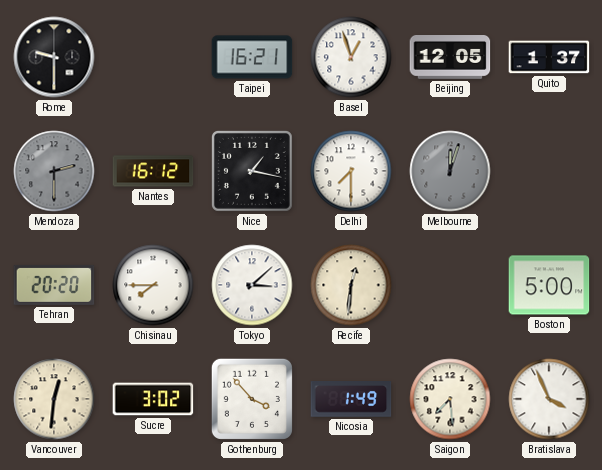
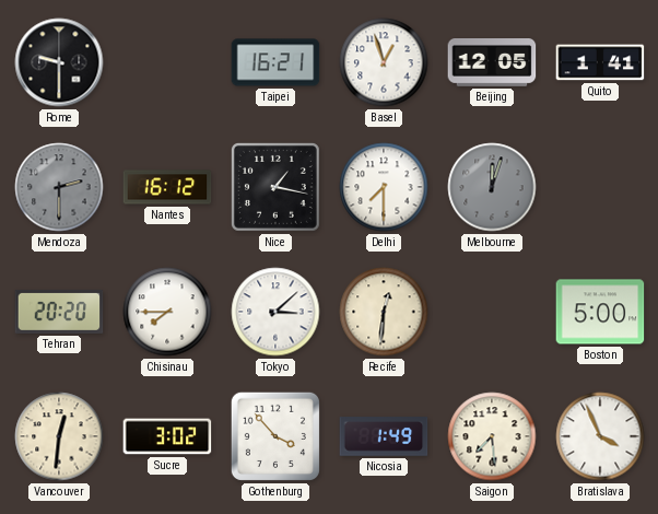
Quito: 1:37 -> 1:41 (600, 62)
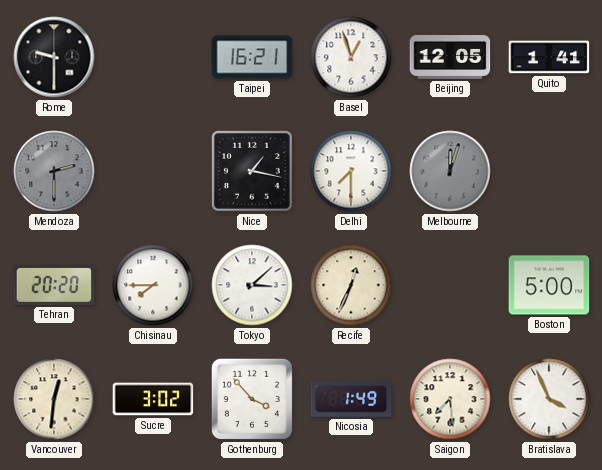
Nantes: 16:12 -> none (167, 187)
Recife: 12:31 -> 12:34 (351, 285)
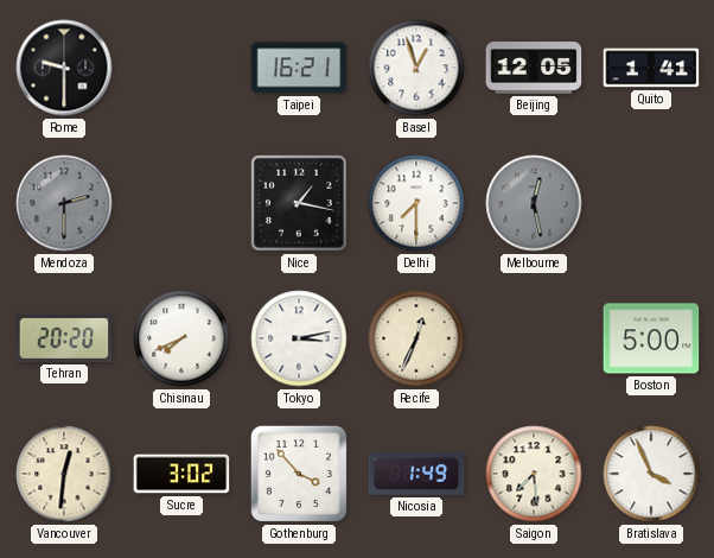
Melbourne: 12:03 -> 12:28 (534, 203)
Chisinau: 7:45 -> 7:41 (181, 338)
Tokyo: 3:08 -> 3:13 (299, 338)
